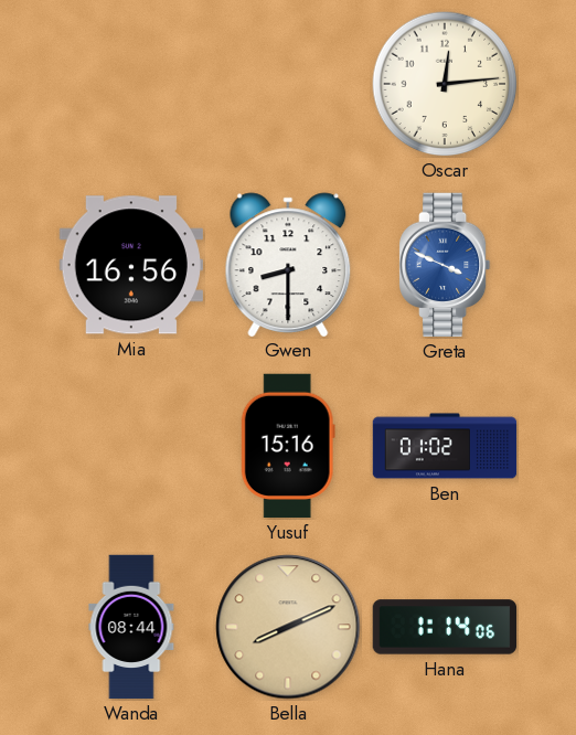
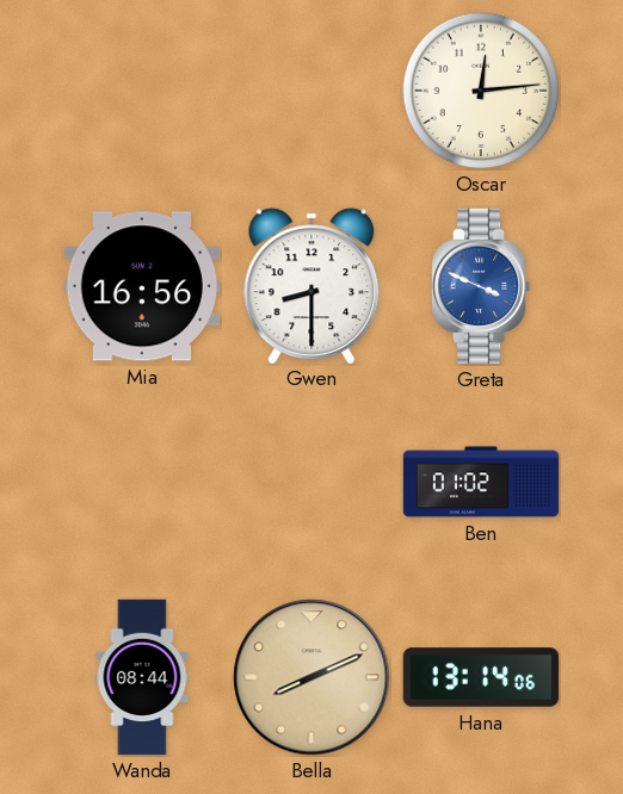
Yusuf: 15:16 -> none (288, 446)
Hana: 1:14 -> 13:14 (481, 677)
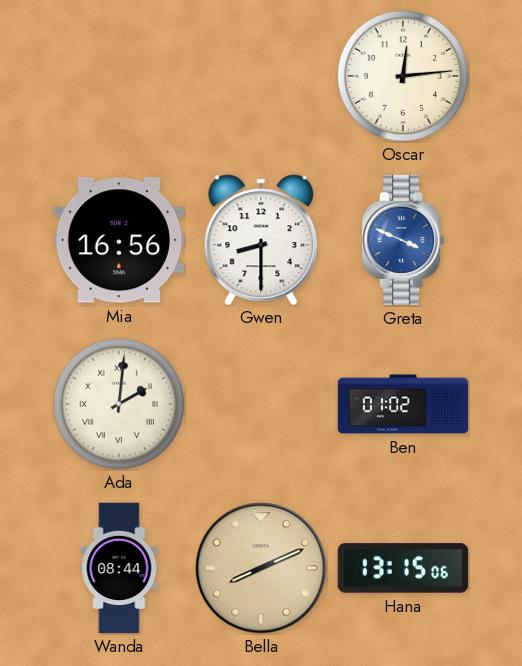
Ada: none -> 2:01 (119, 404)
Hana: 13:14 -> 13:15 (403, 568)
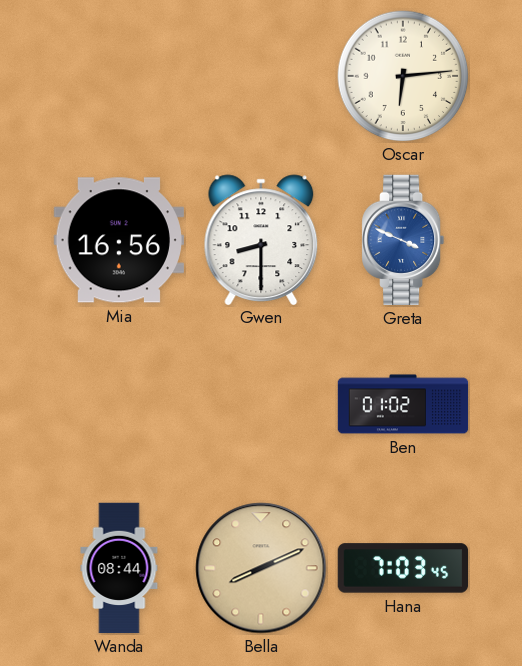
Oscar: 12:14 -> 6:14 (403, 76)
Ada: 2:01 -> none (119, 404)
Hana: 13:15 -> 7:03 (403, 568)
